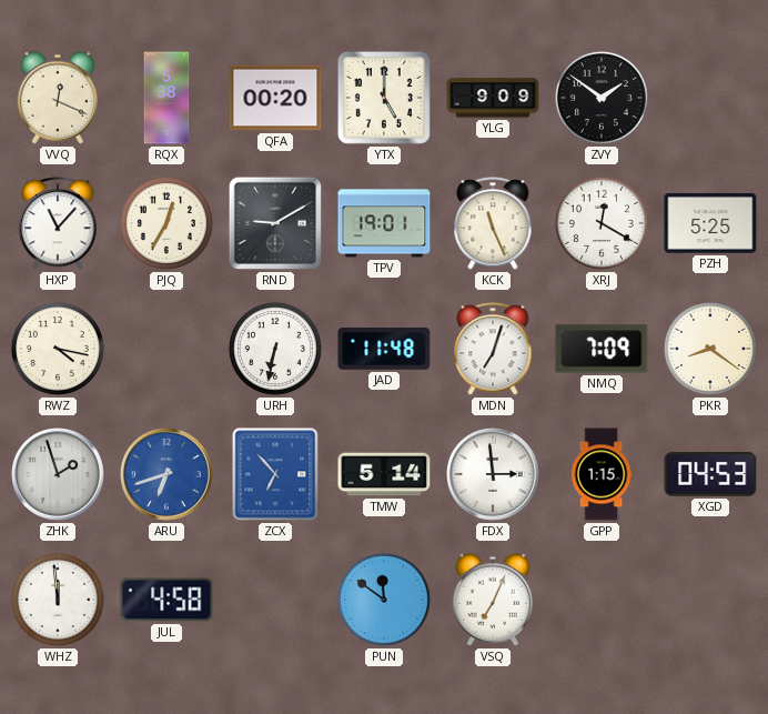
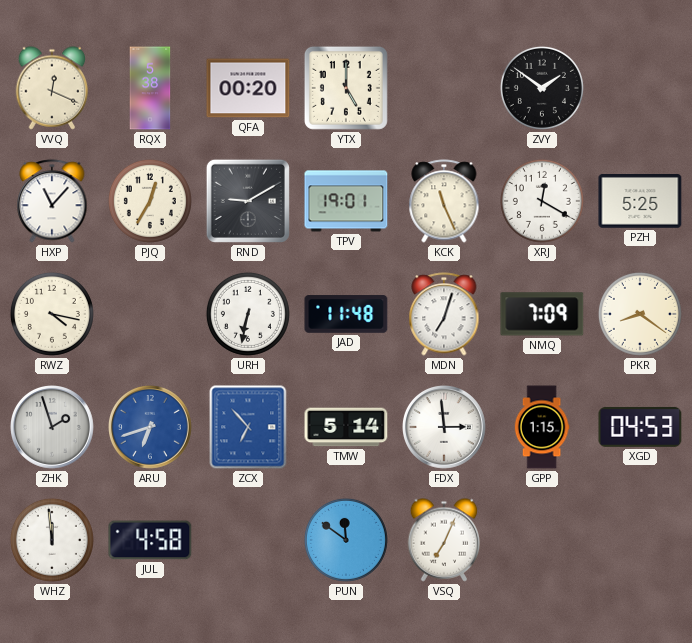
YLG: 9:09 -> none (493, 98)
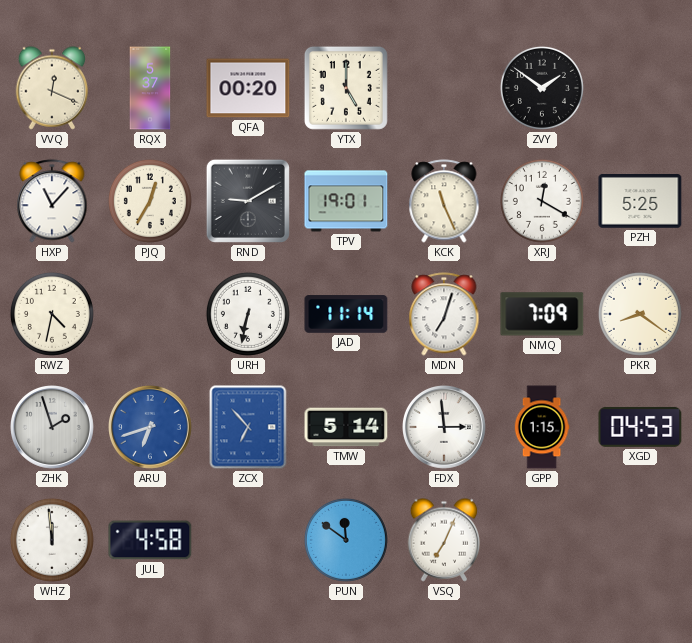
RQX: 5:38 -> 5:37 (150, 88)
RWZ: 4:17 -> 4:32 (52, 314)
JAD: 11:48 -> 11:14 (346, 314)
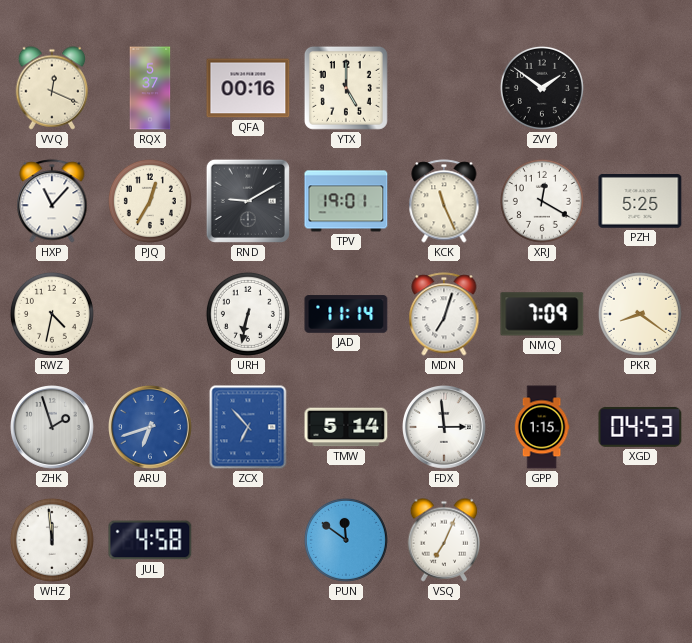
QFA: 00:20 -> 00:16 (248, 88)
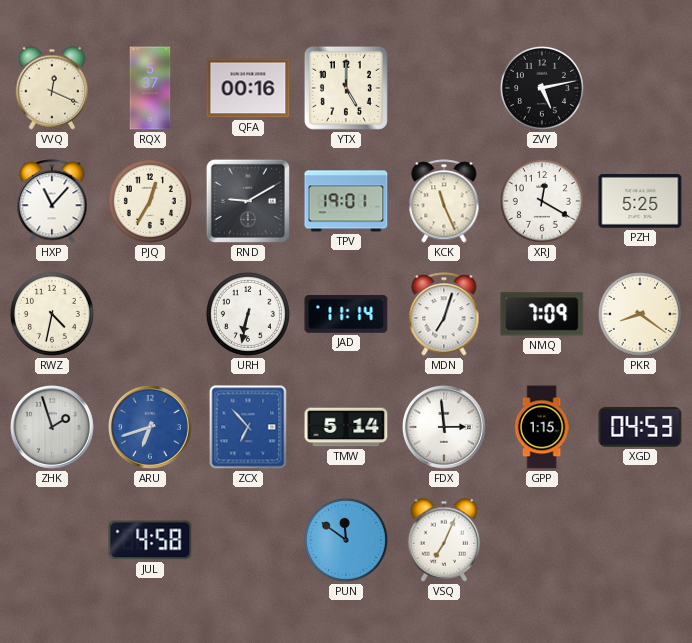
ZVY: 1:51 -> 5:13 (542, 88)
WHZ: 11:59 -> none (52, 540)
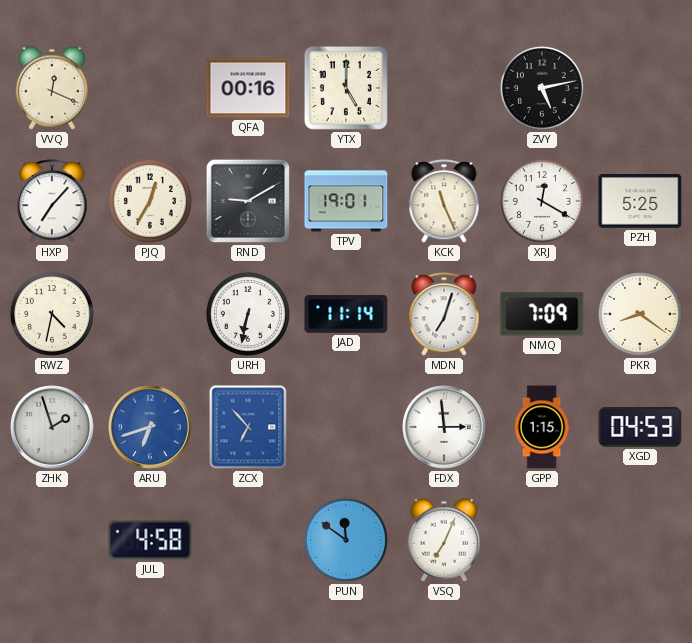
RQX: 5:37 -> none (150, 88)
HXP: 11:07 -> 7:07 (52, 201)
TMW: 5:14 -> none (346, 427)
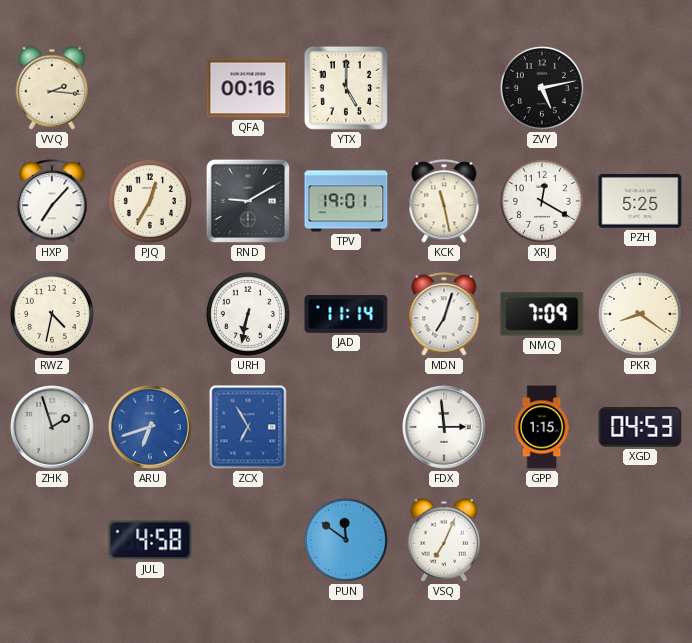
VVQ: 12:19 -> 2:16 (52, 88)
KCK: 11:26 -> 11:28 (444, 201)
ZCX: 6:53 -> 6:55 (248, 427)
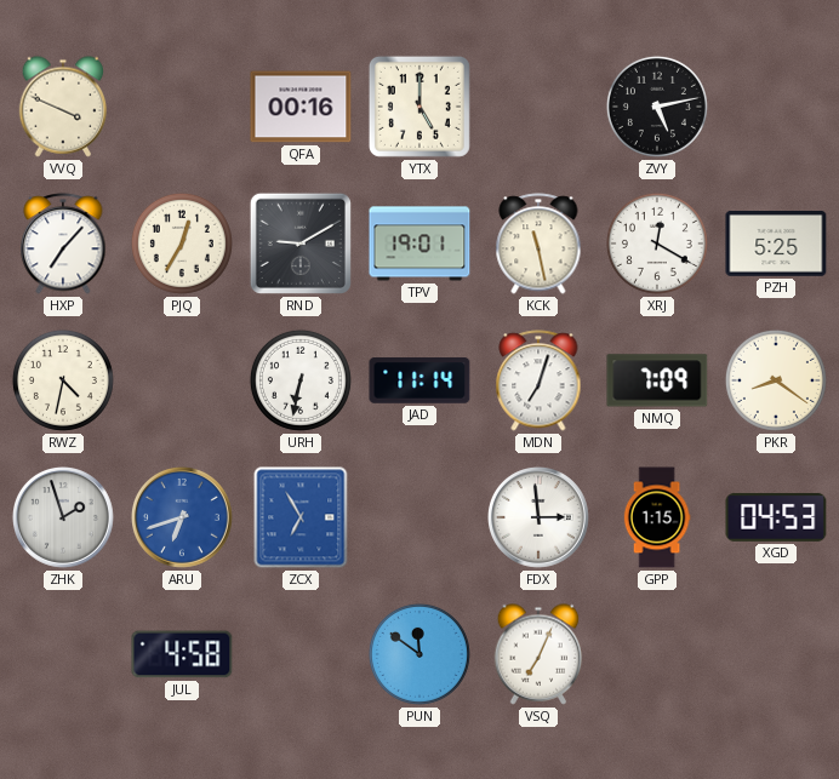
VVQ: 2:16 -> 3:49 (63, 107)
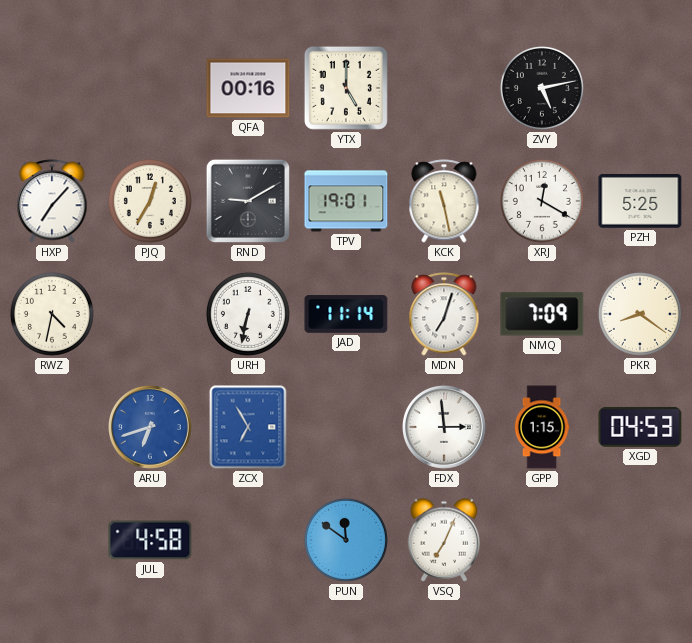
VVQ: 3:49 -> none (63, 107)
ZHK: 1:57 -> none (64, 519)
